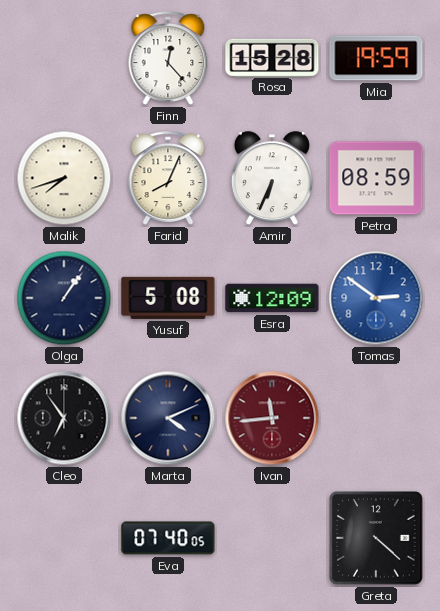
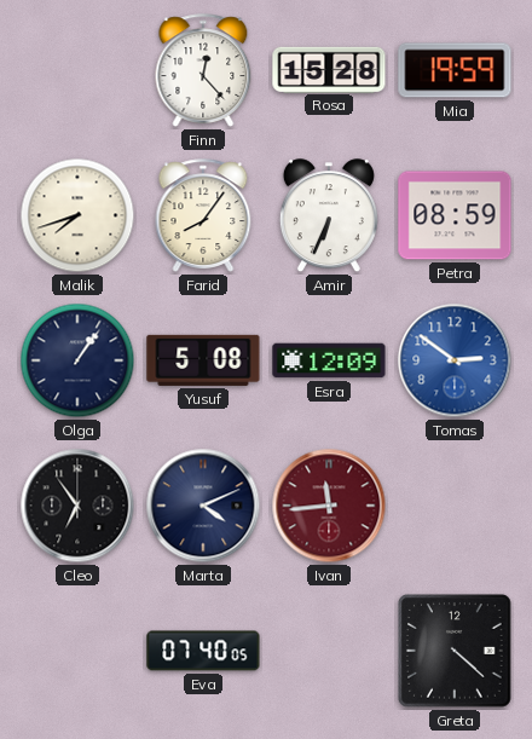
Farid: 8:04 -> 8:06 (203, 215)
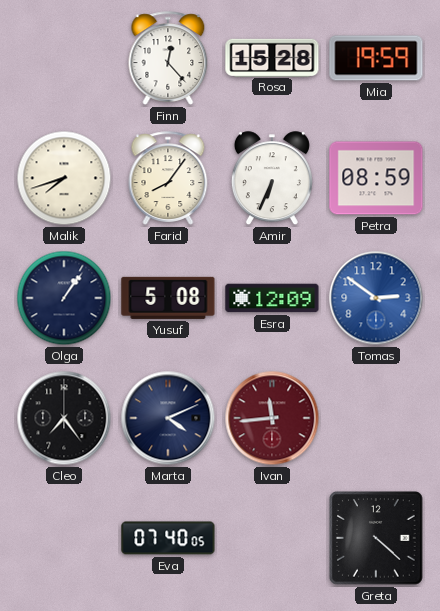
Cleo: 6:54 -> 7:24 (64, 418)
